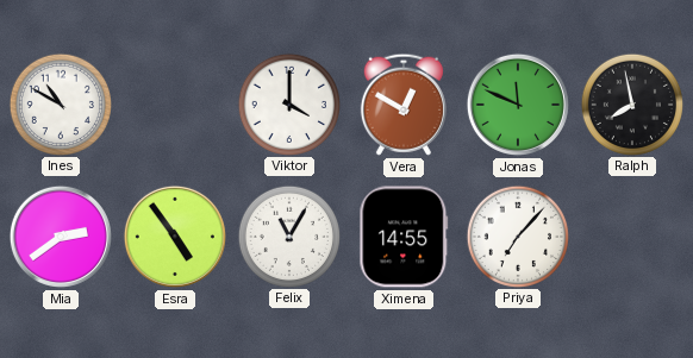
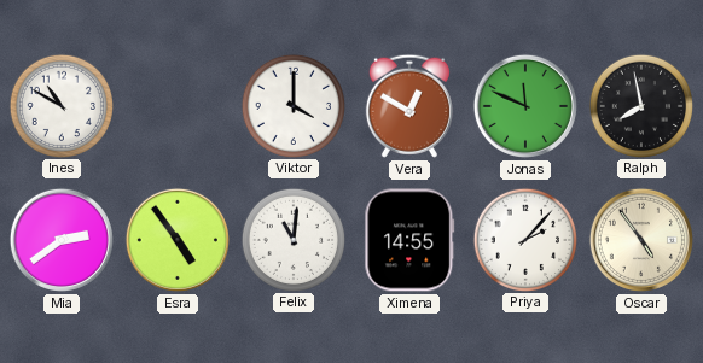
Felix: 11:05 -> 11:01 (292, 239)
Priya: 7:07 -> 2:07 (524, 239)
Oscar: none -> 4:54 (641, 240)
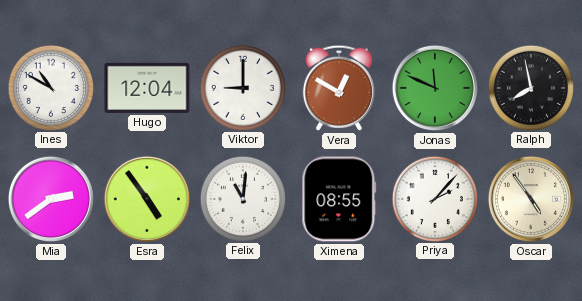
Hugo: none -> 12:04 (147, 88)
Viktor: 4:00 -> 9:00 (242, 87)
Ximena: 14:55 -> 08:55 (339, 199)
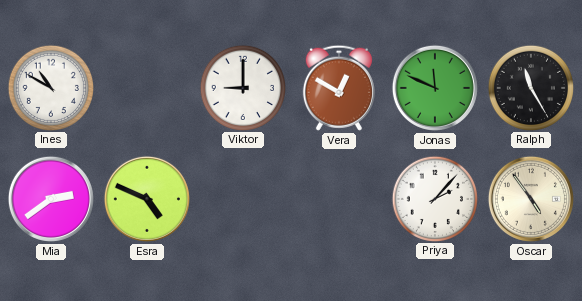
Hugo: 12:04 -> none (147, 88)
Ralph: 7:58 -> 11:25 (530, 87)
Esra: 4:54 -> 4:49 (147, 199)
Felix: 11:01 -> none (242, 198)
Ximena: 08:55 -> none (339, 199)
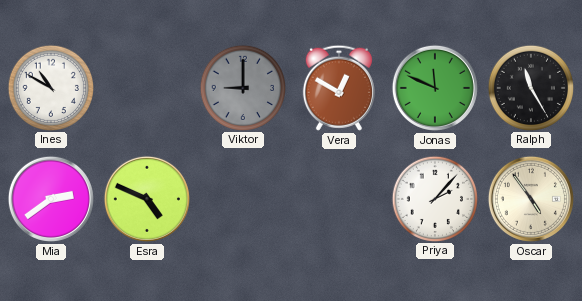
Viktor dial: white -> grey (242, 87)
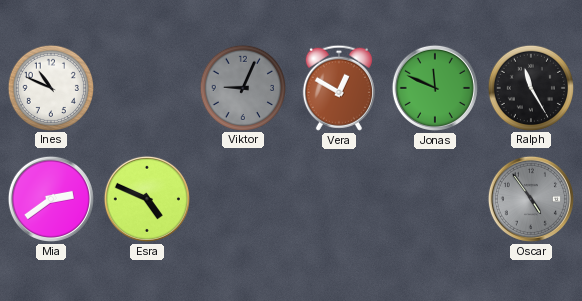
Ines: 10:50 -> 10:49 (50, 87)
Viktor: 9:00 -> 9:04 (242, 87)
Priya: 2:07 -> none (434, 198)
Oscar dial: cream -> grey (531, 199)
